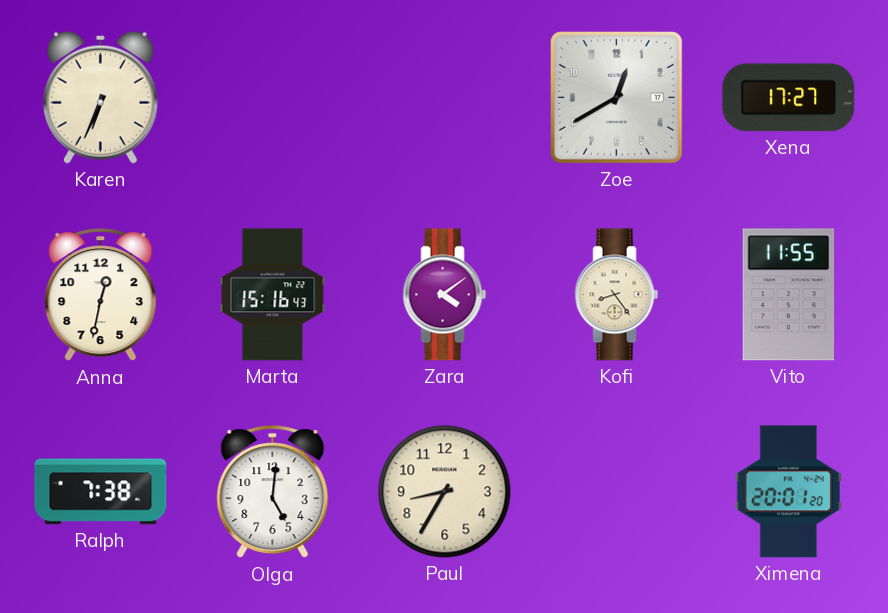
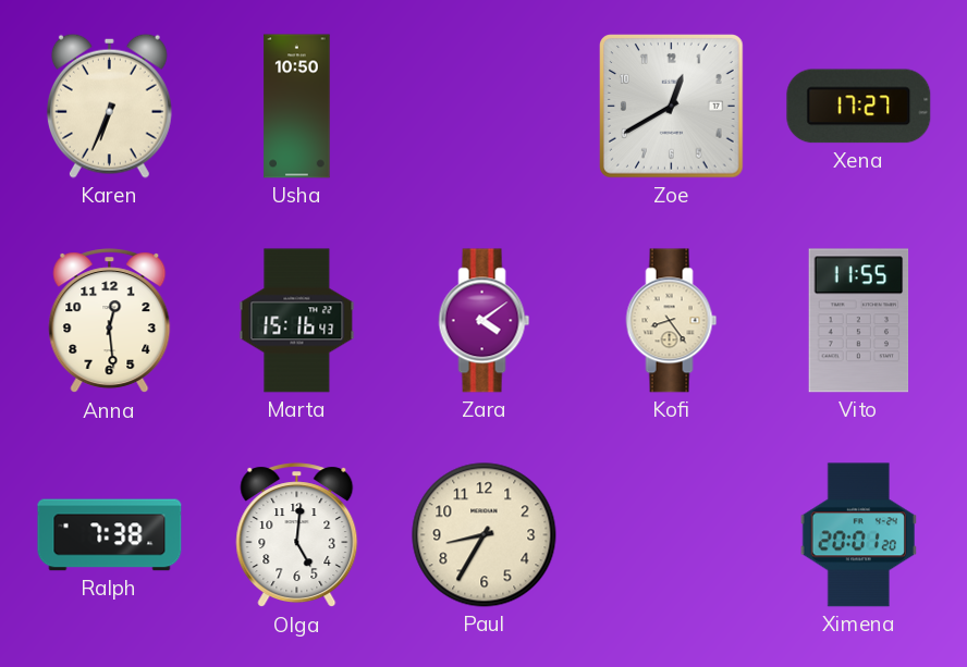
Usha: none -> 10:50 (297, 107)
Anna: 12:32 -> 12:29 (110, 321)
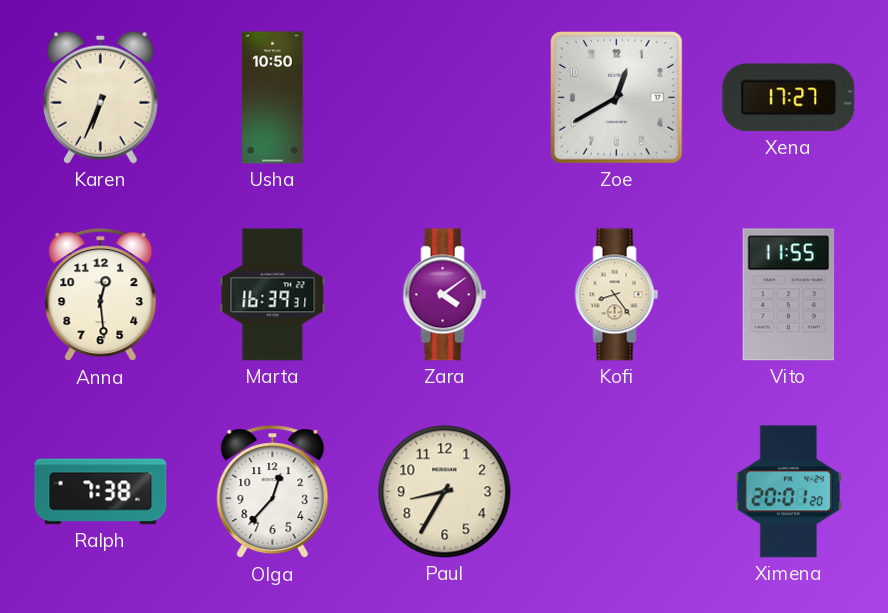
Marta: 15:16 -> 16:39 (273, 295)
Olga: 5:01 -> 12:37 (273, 492)
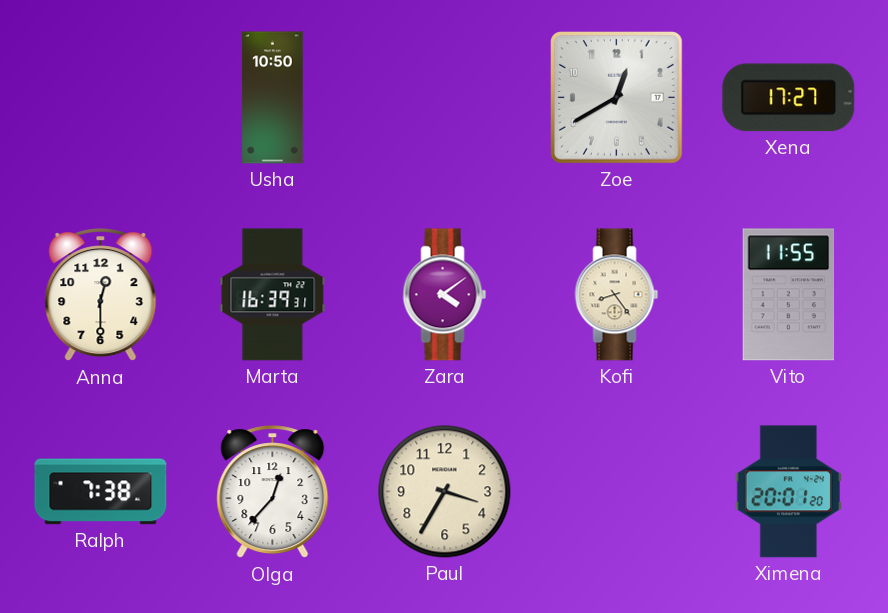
Karen: 6:34 -> none (100, 97)
Anna: 12:29 -> 12:30 (101, 295)
Paul: 8:35 -> 3:35 (445, 492)
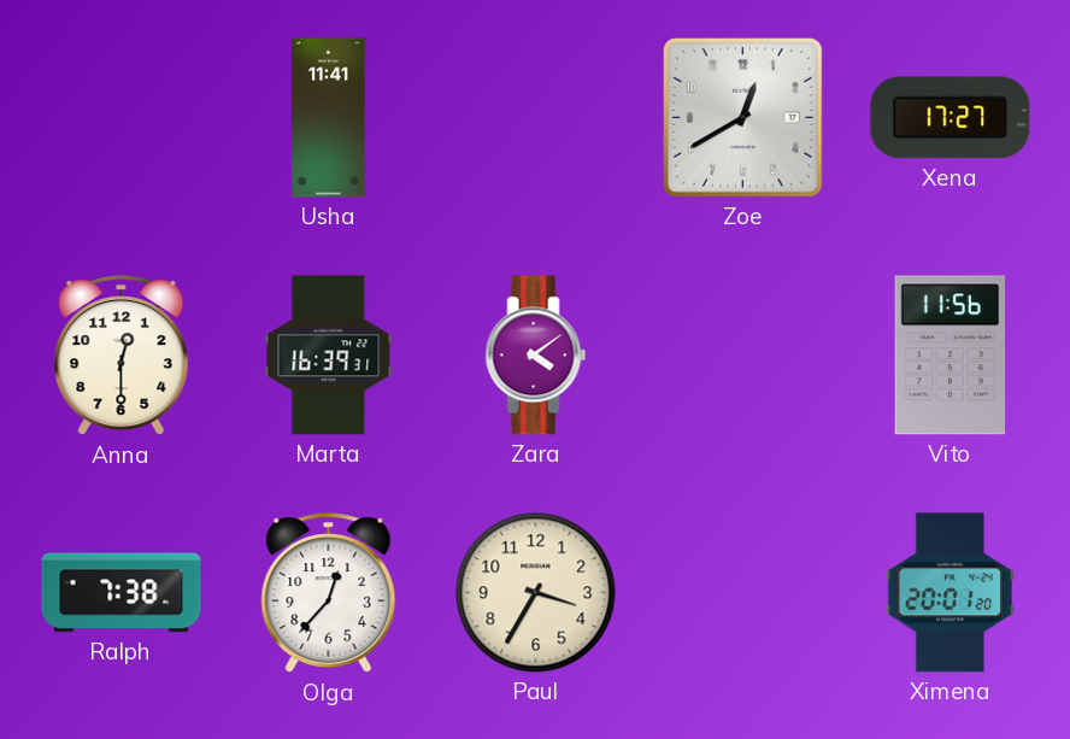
Usha: 10:50 -> 11:41 (329, 118)
Kofi: 8:24 -> none (617, 295)
Vito: 11:55 -> 11:56 (951, 356)
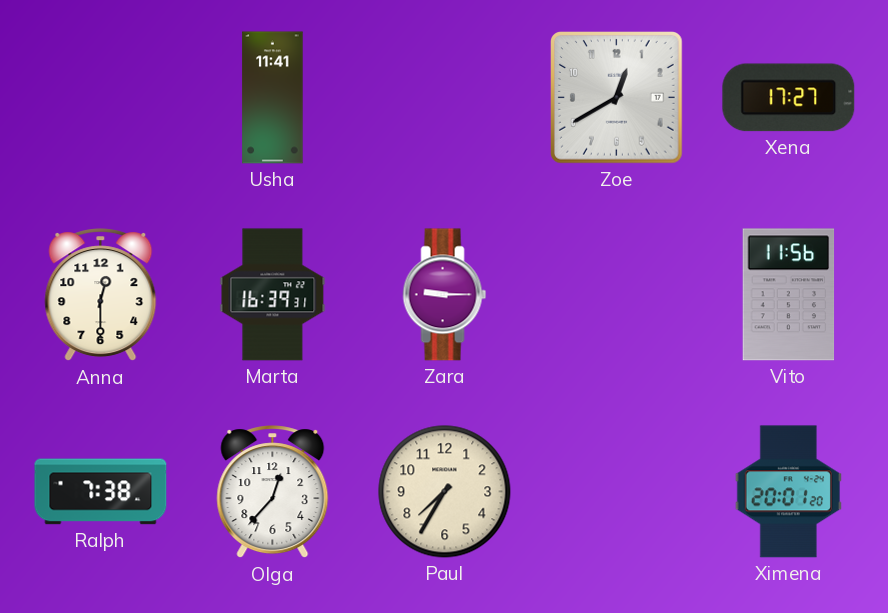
Zara: 4:09 -> 9:15 (445, 295)
Paul: 3:35 -> 7:35 (445, 492)
